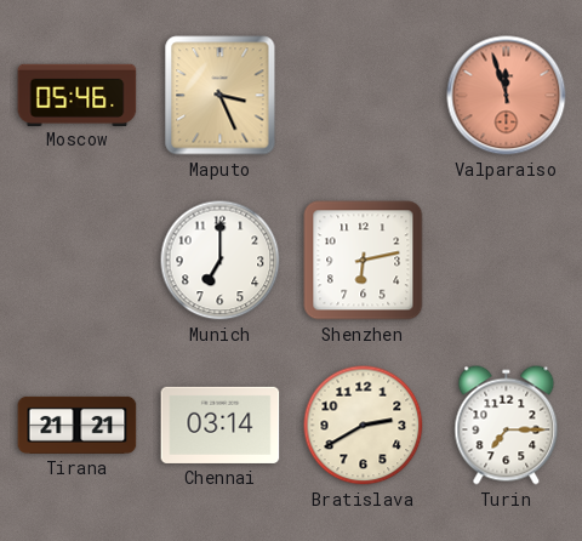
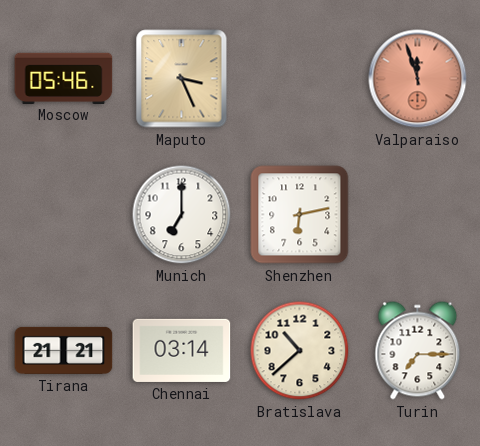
Bratislava: 2:40 -> 10:38 (300, 351)
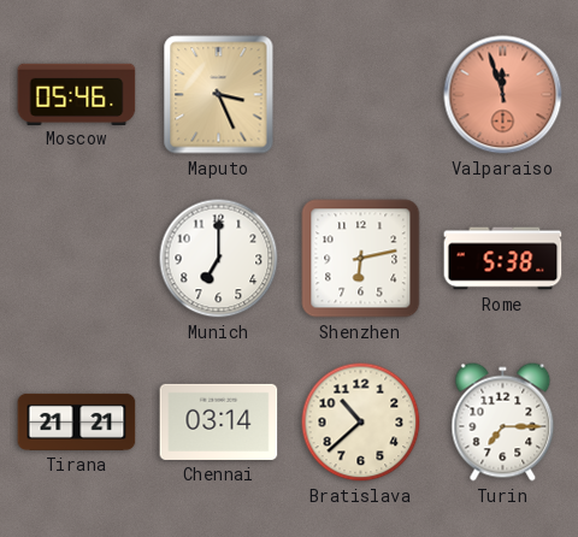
Rome: none -> 5:38 (503, 259)
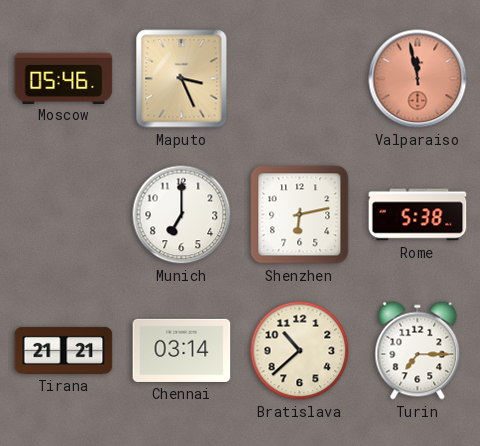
Valparaiso: 11:57 -> 11:58 (418, 79)
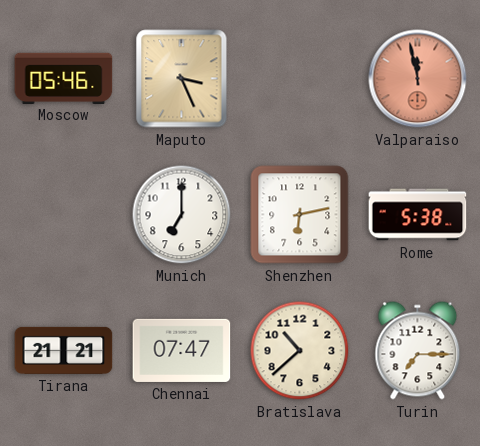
Chennai: 03:14 -> 07:47 (182, 350)
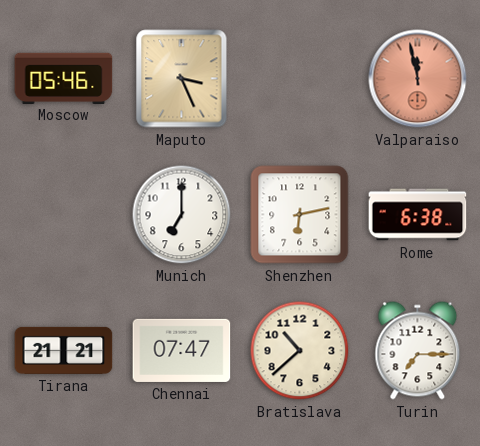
Rome: 5:38 -> 6:38 (418, 215)
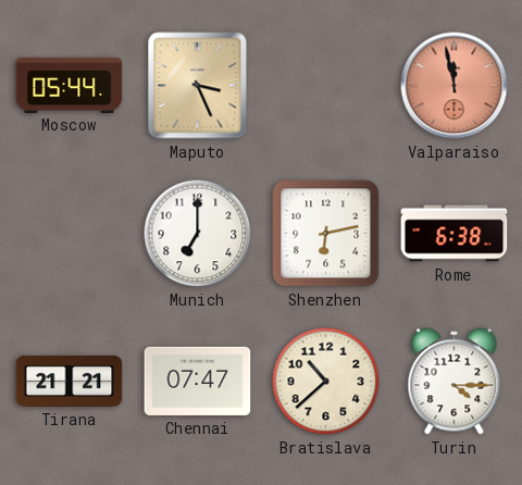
Moscow: 05:46 -> 05:44 (70, 85)
Turin: 7:15 -> 4:15 (455, 382)
